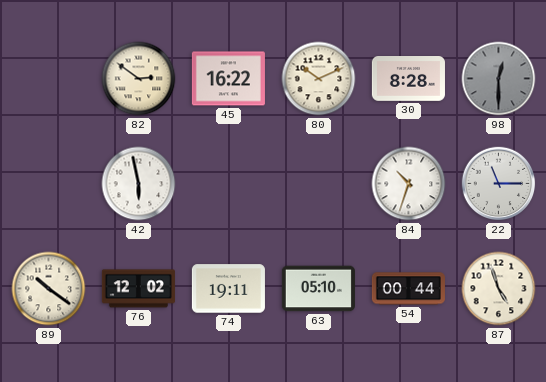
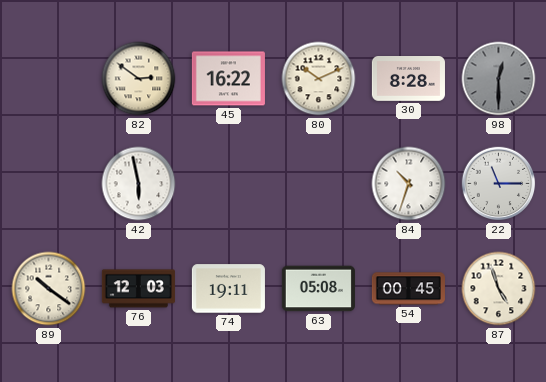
76: 12:02 -> 12:03 (138, 289)
63: 05:10 -> 05:08 (318, 289)
54: 00:44 -> 00:45 (408, 289)
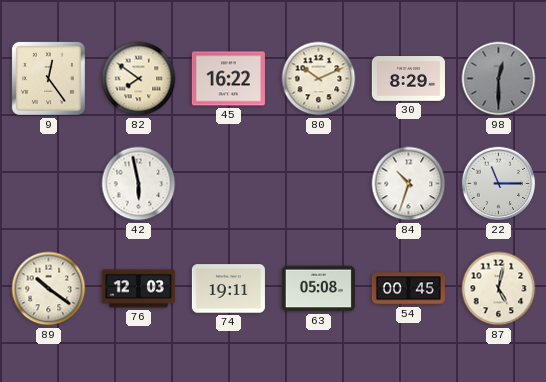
9: none -> 12:24 (48, 78)
82: 2:51 -> 7:51 (139, 79)
30: 8:28 -> 8:29 (408, 79)
87: 4:57 -> 5:02 (499, 289)
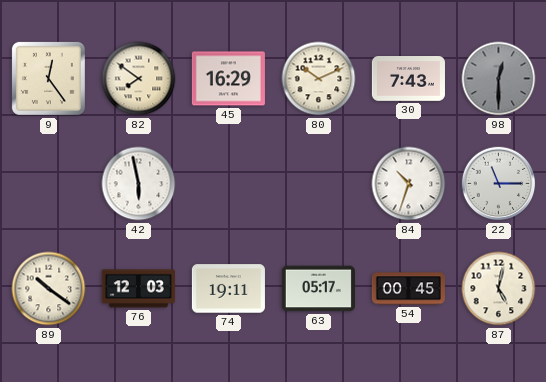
45: 16:22 -> 16:29 (228, 79)
30: 8:29 -> 7:43 (408, 79)
63: 05:08 -> 05:17 (318, 289)
